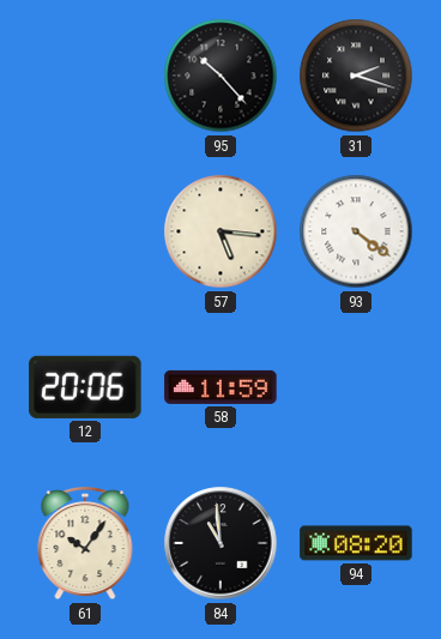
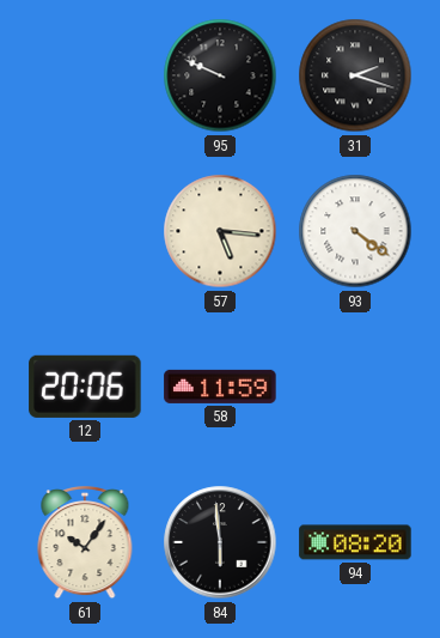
95: 10:23 -> 9:49 (220, 75)
84: 10:59 -> 5:59 (220, 542)
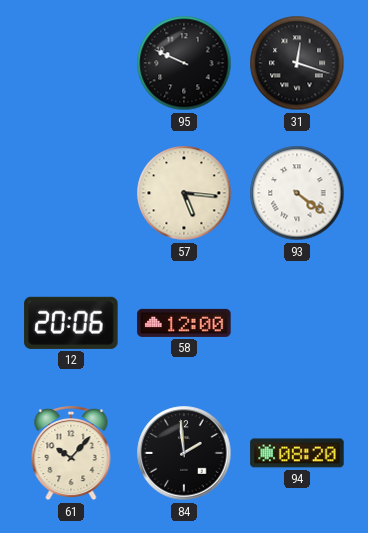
31: 2:18 -> 12:18 (297, 63)
58: 11:59 -> 12:00 (184, 323)
61: 10:06 -> 10:07 (71, 454)
84: 5:59 -> 1:59 (184, 453)
